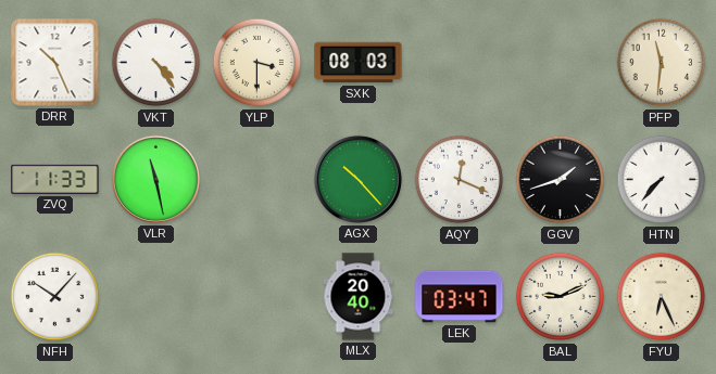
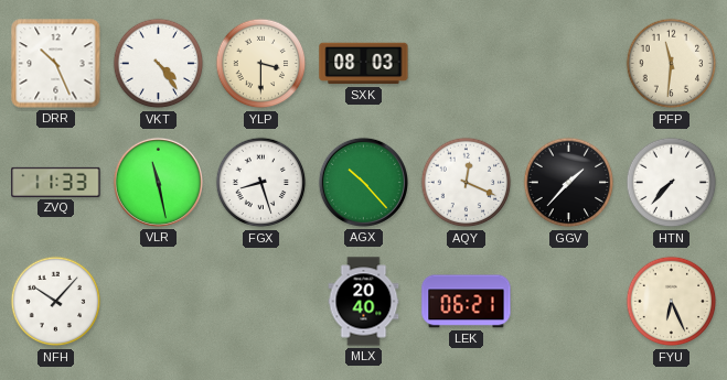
FGX: none -> 8:27 (261, 183)
GGV: 1:42 -> 1:37 (569, 183)
LEK: 03:47 -> 06:21 (467, 302)
BAL: 9:11 -> none (561, 297)
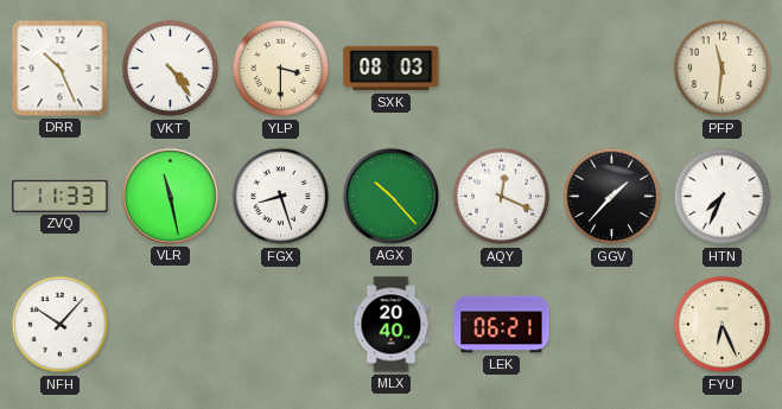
HTN: 7:37 -> 7:34 (723, 197)
